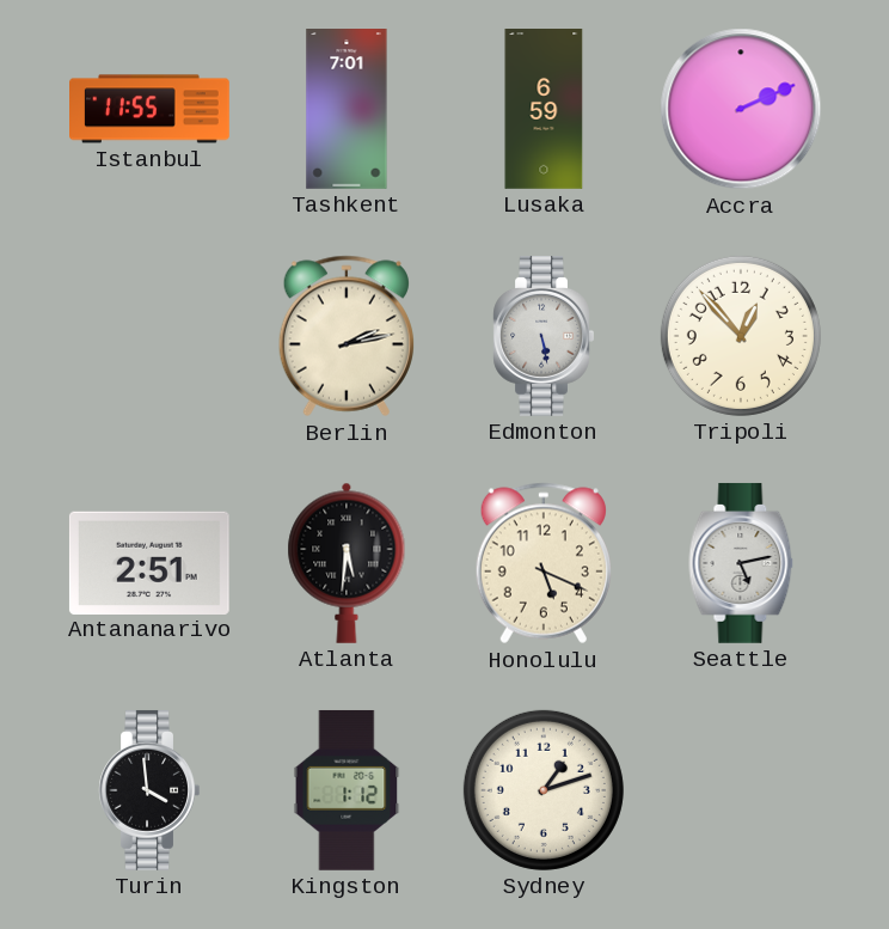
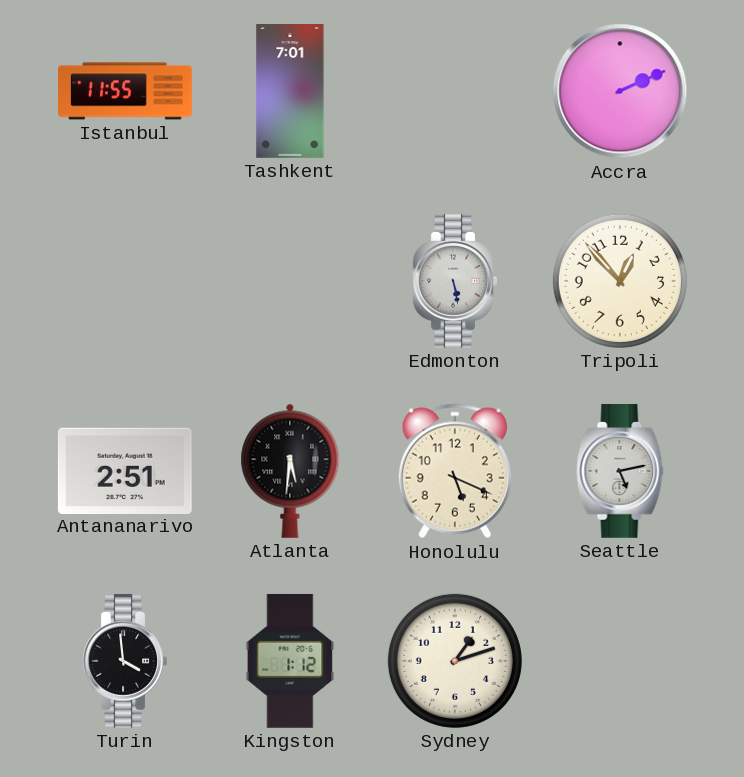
Lusaka: 6:59 -> none (544, 110)
Berlin: 2:13 -> none (347, 336)
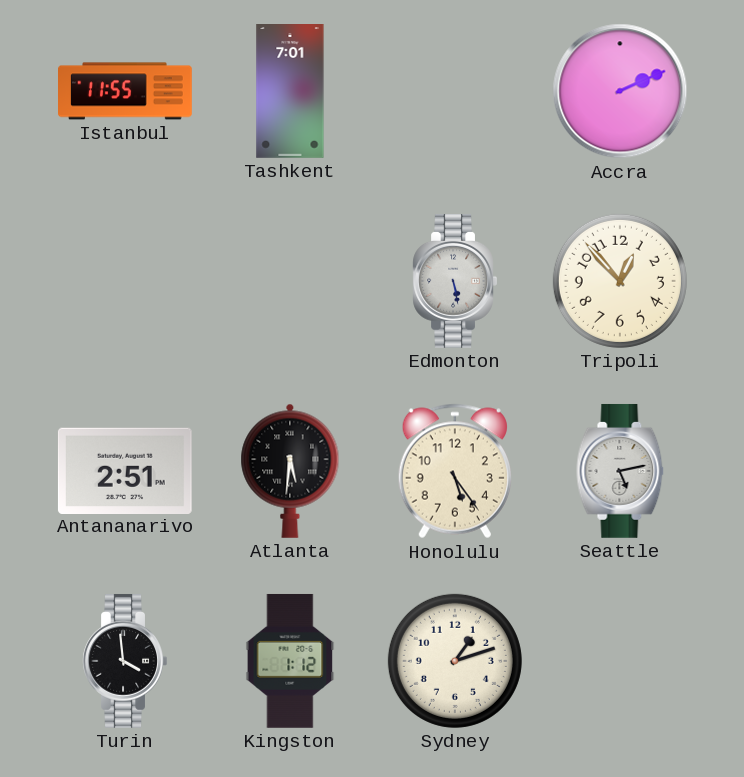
Honolulu: 5:19 -> 5:24 (455, 471)
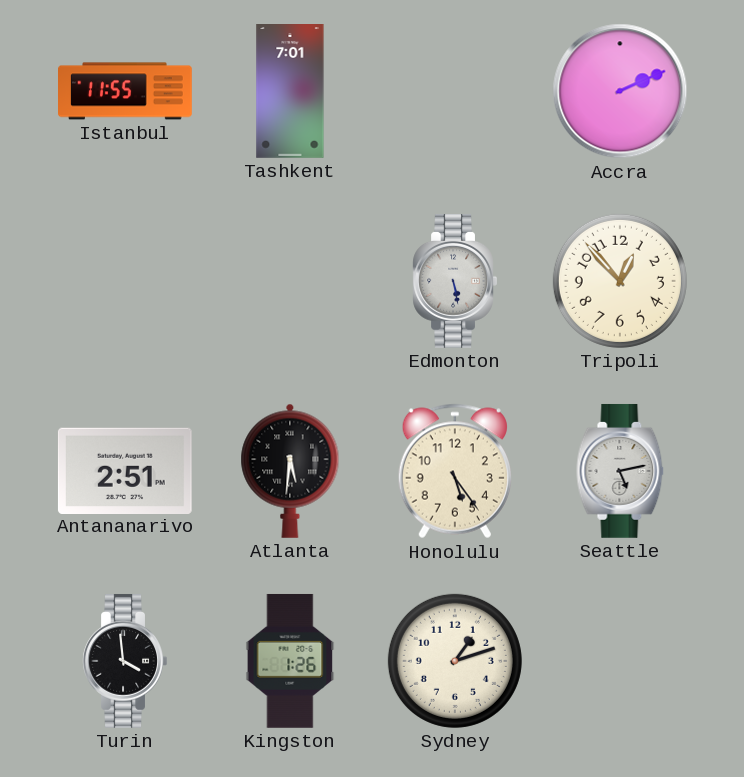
Kingston: 1:12 -> 1:26 (290, 661)
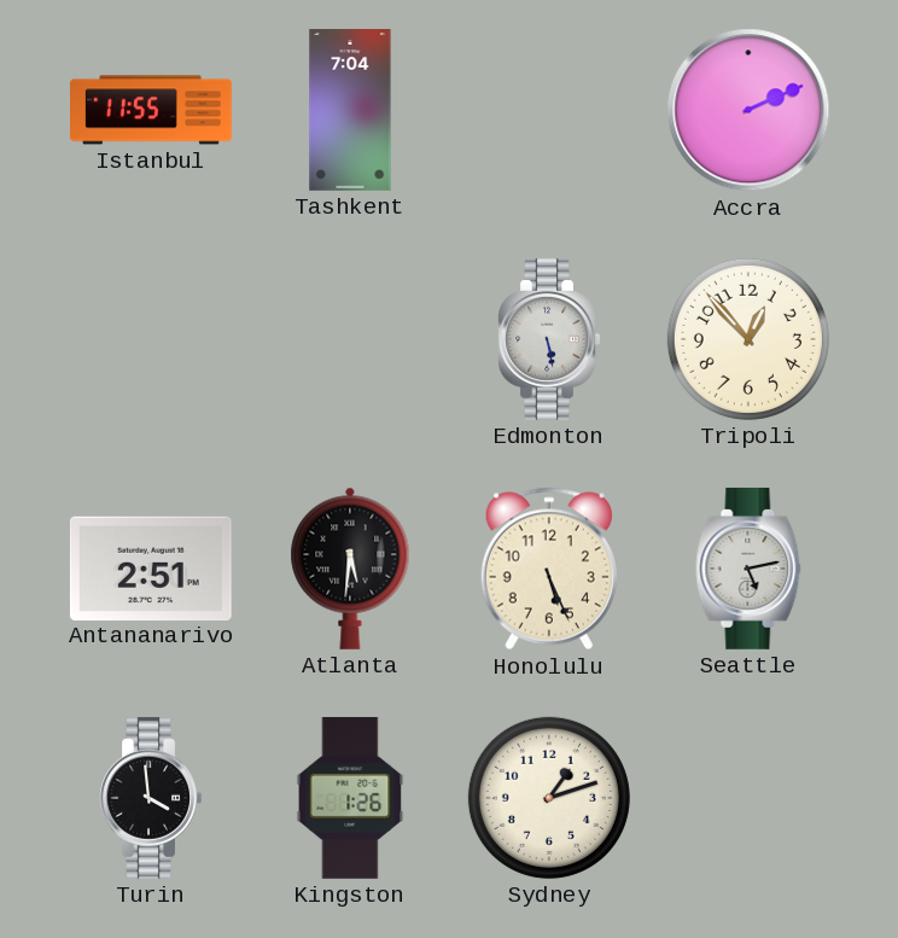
Tashkent: 7:01 -> 7:04 (350, 111)
Honolulu: 5:24 -> 5:26 (549, 569)
